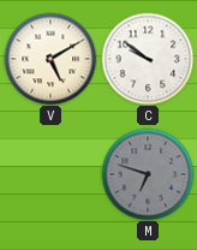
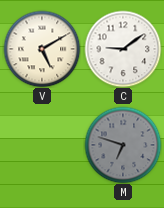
C: 9:51 -> 9:09 (123, 49)
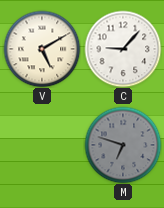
C: 9:09 -> 9:07 (123, 49)
